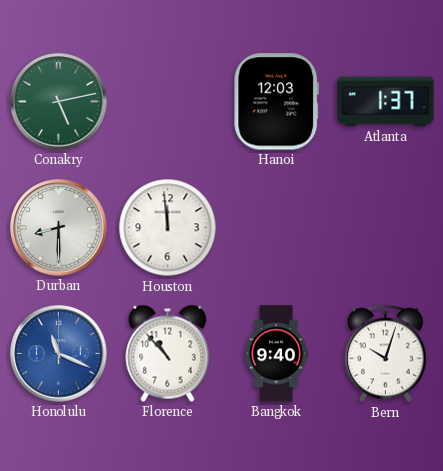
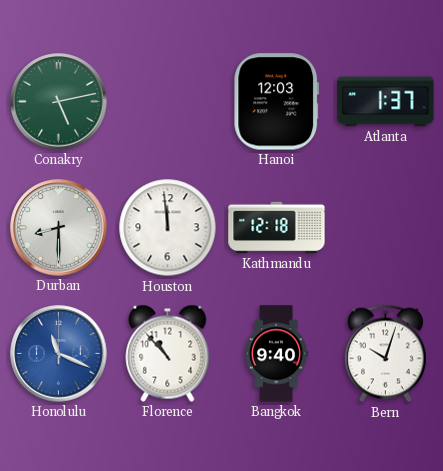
Kathmandu: none -> 12:18 (277, 228)
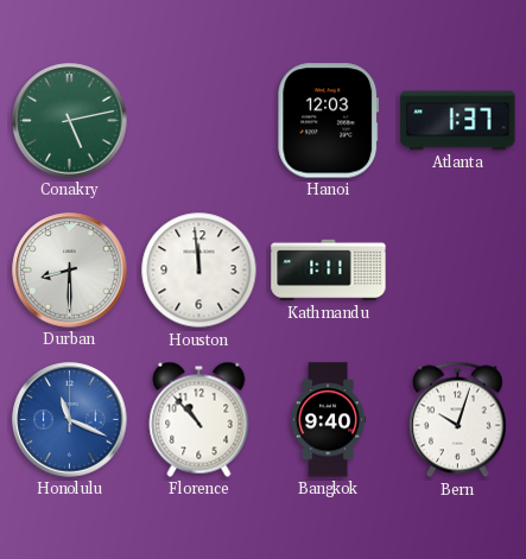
Kathmandu: 12:18 -> 1:11 (329, 271)
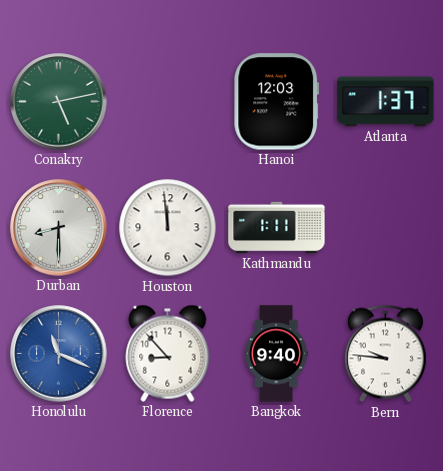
Florence: 10:53 -> 8:53 (168, 353)
Bern: 10:03 -> 9:46 (385, 354)
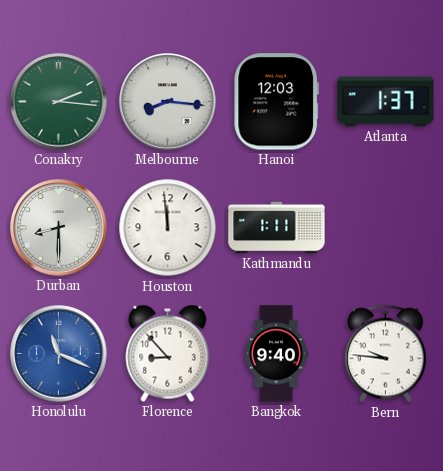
Conakry: 5:13 -> 2:16 (59, 102)
Melbourne: none -> 8:16 (168, 102)
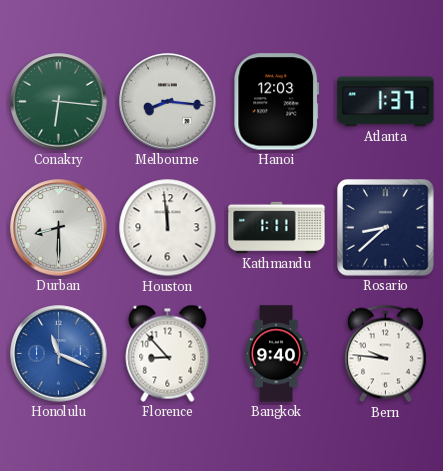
Conakry: 2:16 -> 6:16 (59, 102)
Rosario: none -> 8:38 (386, 228)
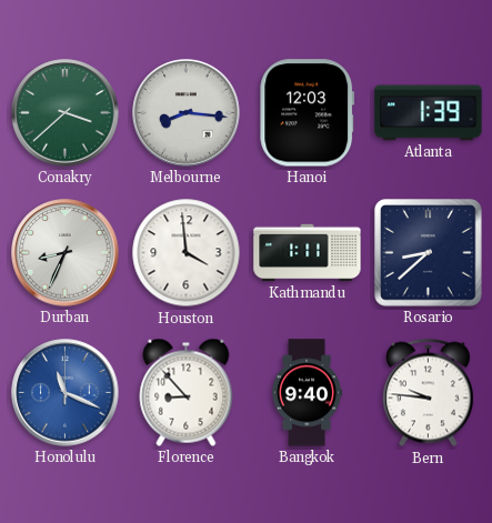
Conakry: 6:16 -> 3:38 (66, 113)
Atlanta: 1:37 -> 1:39 (429, 113)
Durban: 8:30 -> 8:34 (66, 253)
Houston: 11:59 -> 3:59 (187, 253)
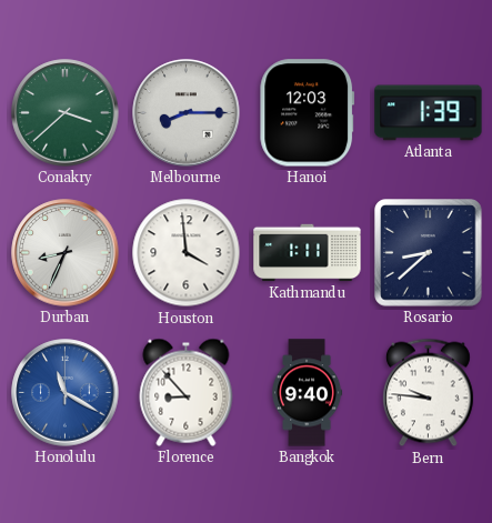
Melbourne: 8:16 -> 8:15 (187, 113)
Honolulu: 11:19 -> 11:20 (66, 393)
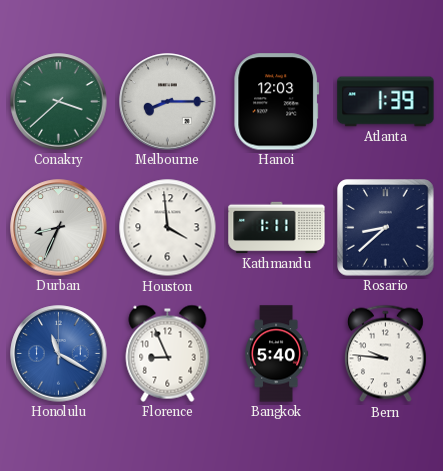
Florence: 8:53 -> 8:56 (168, 353)
Bangkok: 9:40 -> 5:40 (277, 354)
